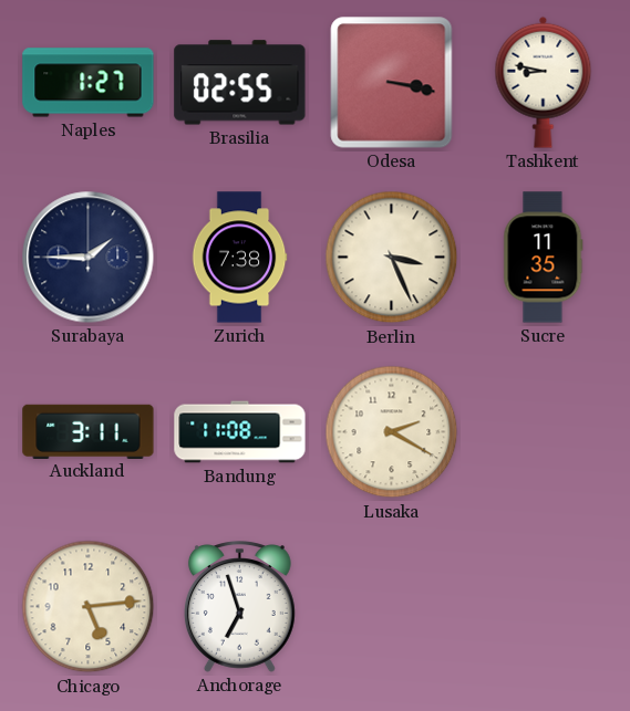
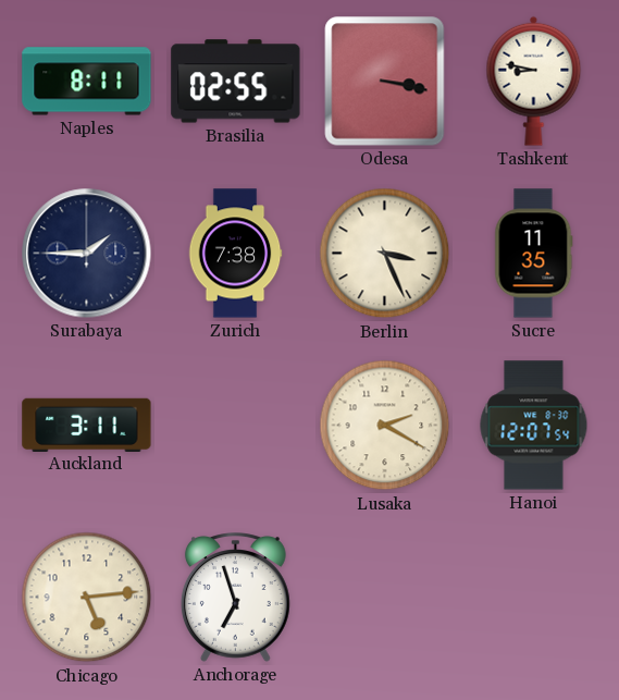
Naples: 1:27 -> 8:11 (87, 82)
Bandung: 11:08 -> none (240, 432)
Hanoi: none -> 12:07 (534, 426)
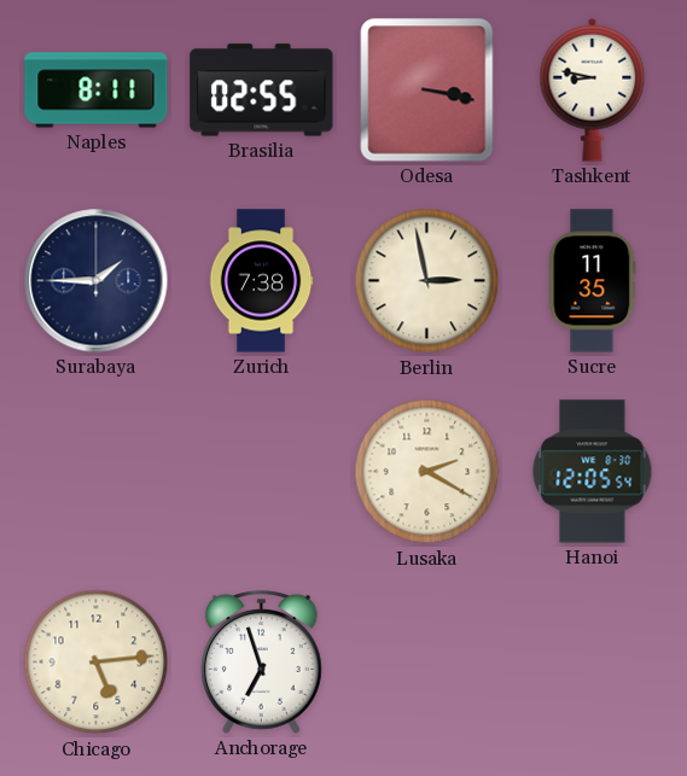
Berlin: 3:26 -> 2:58 (427, 281)
Auckland: 3:11 -> none (87, 425)
Hanoi: 12:07 -> 12:05 (593, 472)
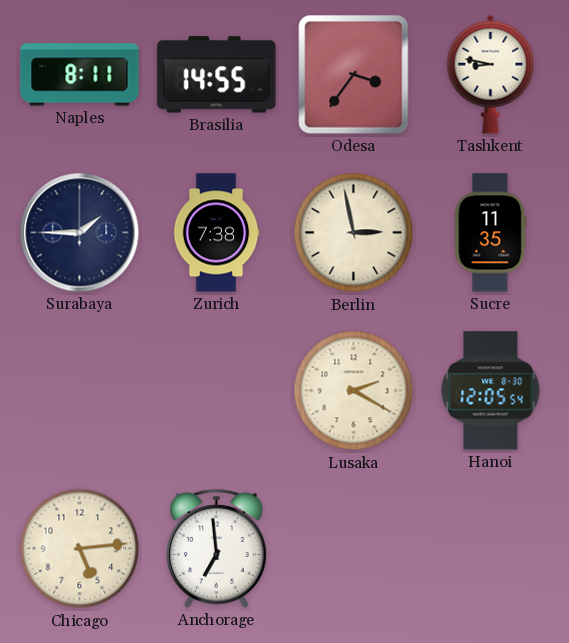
Brasilia: 02:55 -> 14:55 (217, 75)
Odesa: 3:17 -> 3:36 (354, 75)
Anchorage: 6:57 -> 6:59 (216, 549)
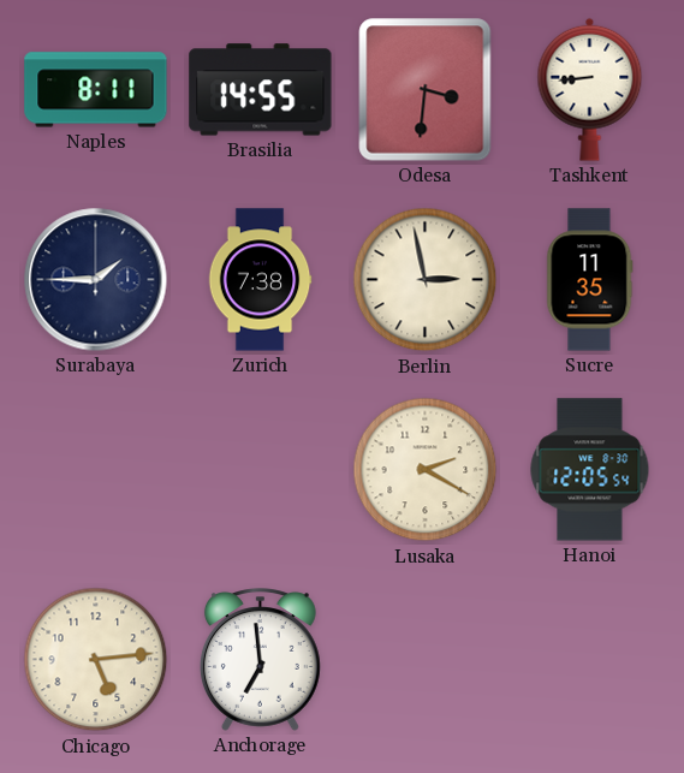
Odesa: 3:36 -> 3:31 (426, 90)
Tashkent: 8:47 -> 8:44 (590, 89)
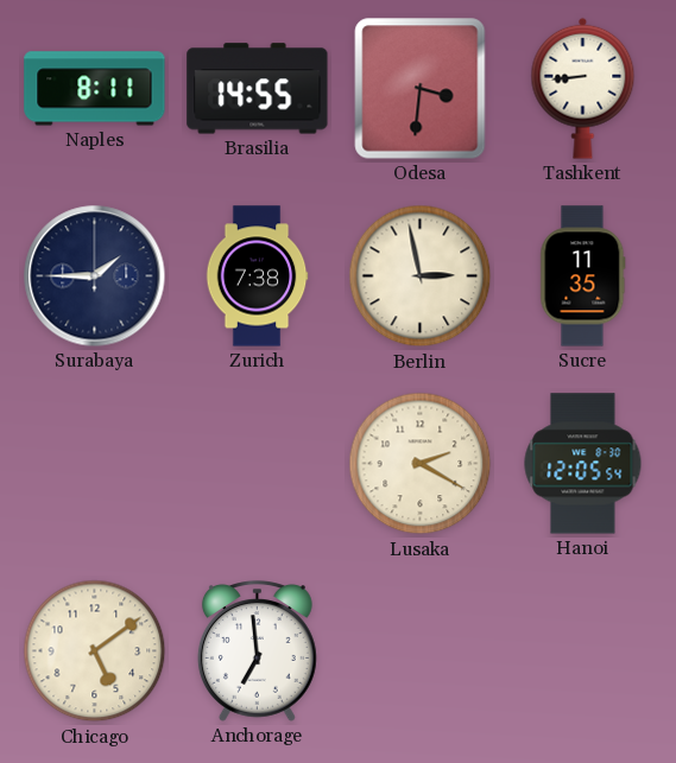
Chicago: 5:14 -> 5:09 (95, 651)
